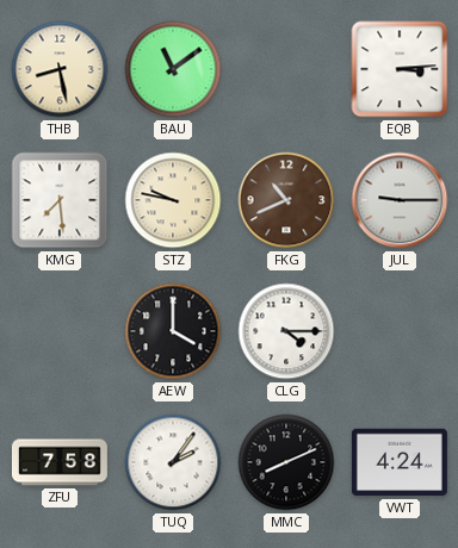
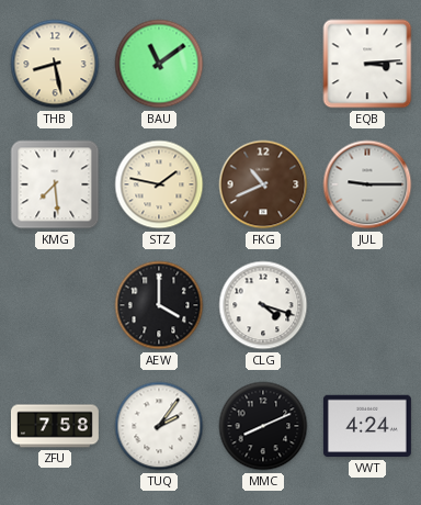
STZ: 9:47 -> 1:47 (159, 184)
CLG: 4:15 -> 4:18 (263, 305)
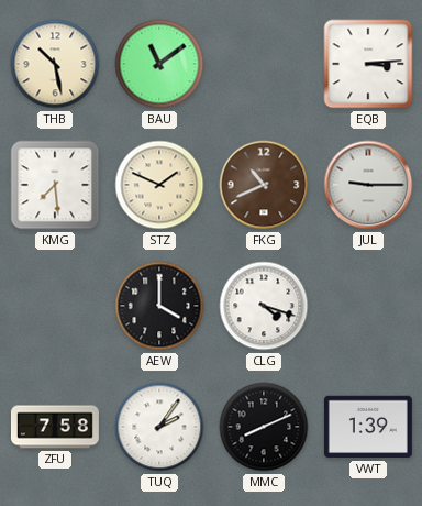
THB: 8:28 -> 10:28 (55, 64)
STZ: 1:47 -> 1:49 (159, 185)
VWT: 4:24 -> 1:39 (368, 427)
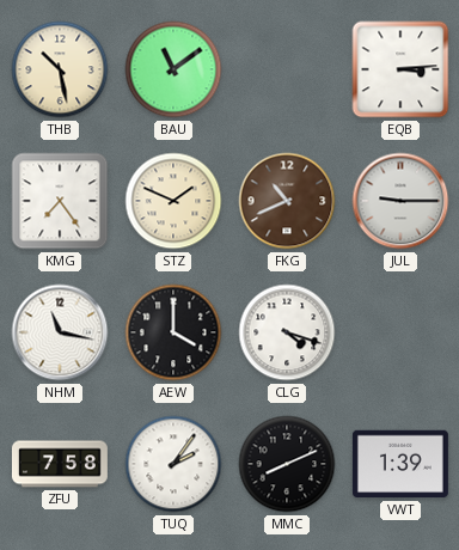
KMG: 7:29 -> 7:24 (60, 201)
NHM: none -> 11:17 (60, 332)
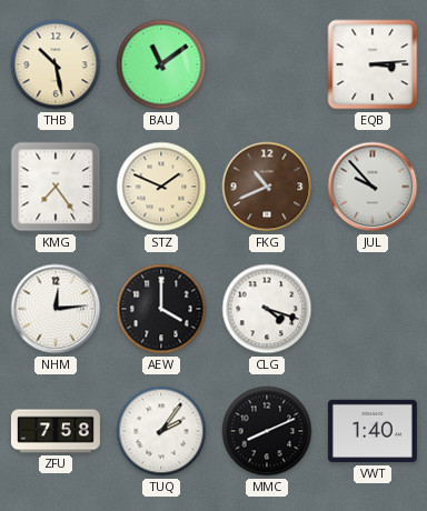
JUL: 9:15 -> 9:53 (373, 187)
NHM: 11:17 -> 12:14 (56, 309)
VWT: 1:39 -> 1:40 (373, 431)
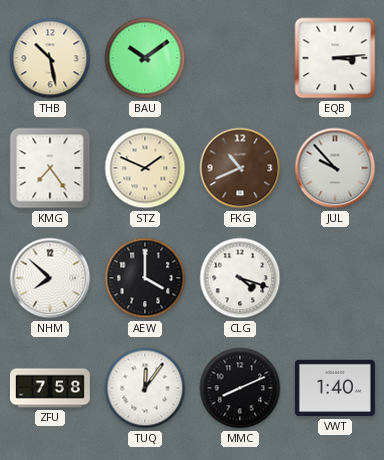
BAU: 11:09 -> 10:09 (145, 58)
NHM: 12:14 -> 7:52 (50, 278)
TUQ: 2:06 -> 12:06 (145, 388)
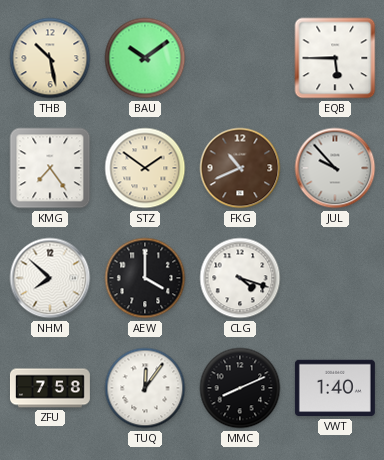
EQB: 3:14 -> 5:45 (335, 58)
STZ: 1:49 -> 1:51 (145, 168)
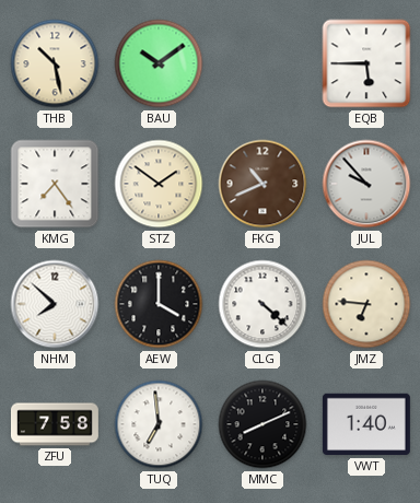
CLG: 4:18 -> 4:22 (262, 304)
JMZ: none -> 6:46 (366, 304)
TUQ: 12:06 -> 6:59 (159, 424)
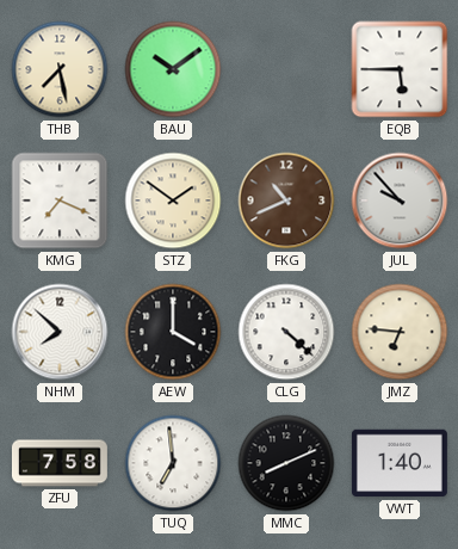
THB: 10:28 -> 7:28 (60, 69)
KMG: 7:24 -> 7:19 (60, 201)
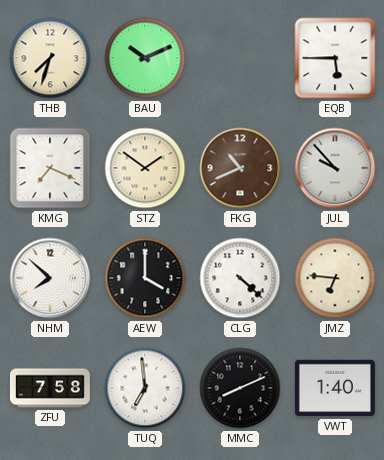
THB: 7:28 -> 7:33 (50, 58)
BAU: 10:09 -> 10:11 (145, 58)
